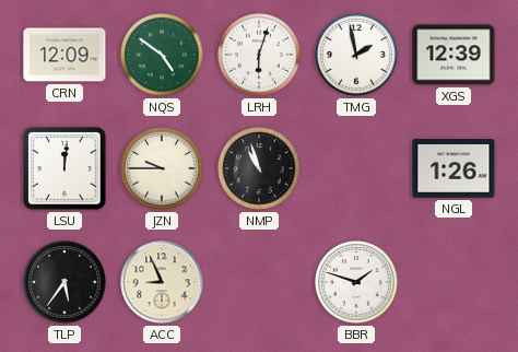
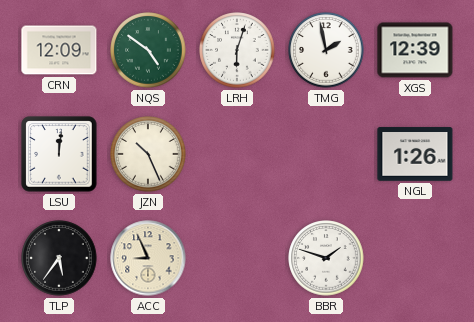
JZN: 9:45 -> 10:26 (148, 154)
NMP: 10:57 -> none (259, 168)
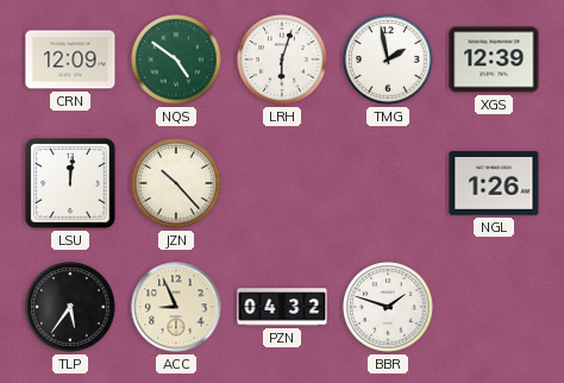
JZN: 10:26 -> 10:23 (176, 183)
PZN: none -> 04:32 (282, 307)
